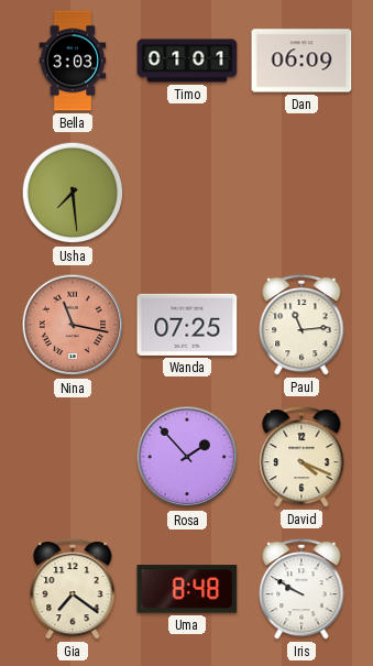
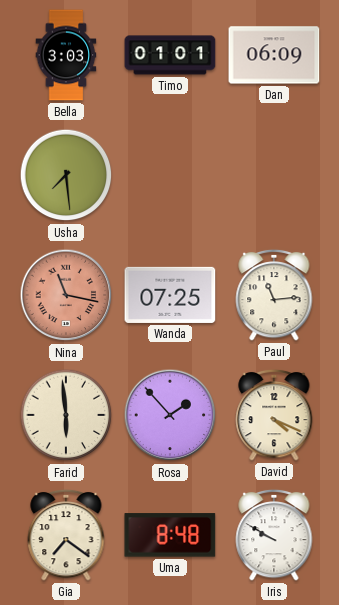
Farid: none -> 5:59 (66, 415)
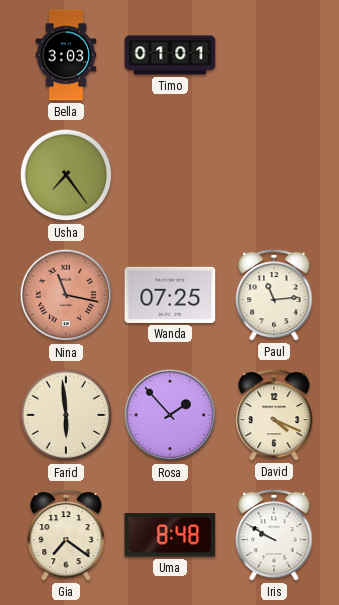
Dan: 06:09 -> none (274, 55)
Usha: 7:29 -> 7:24 (66, 175)
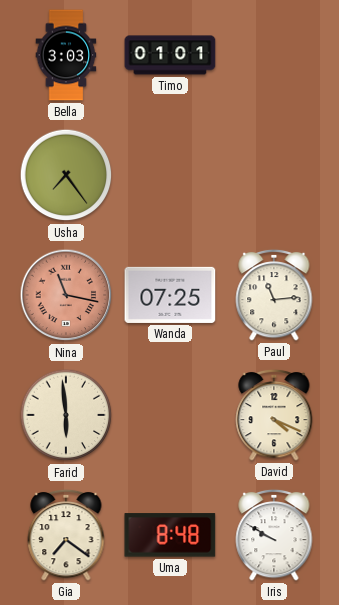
Rosa: 1:53 -> none (170, 415)
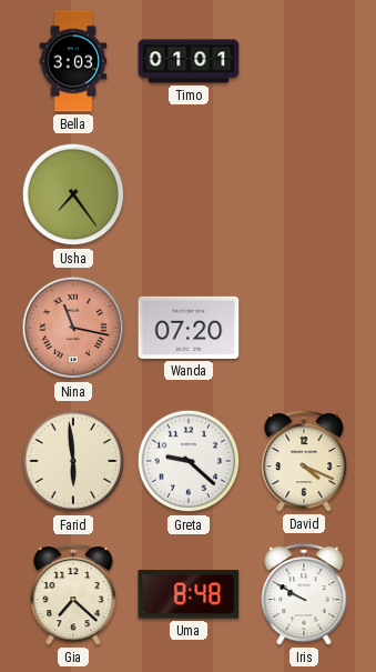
Wanda: 07:25 -> 07:20 (189, 328)
Paul: 11:14 -> none (274, 295)
Greta: none -> 9:22 (189, 461)
Gia: 7:21 -> 7:22 (73, 594)
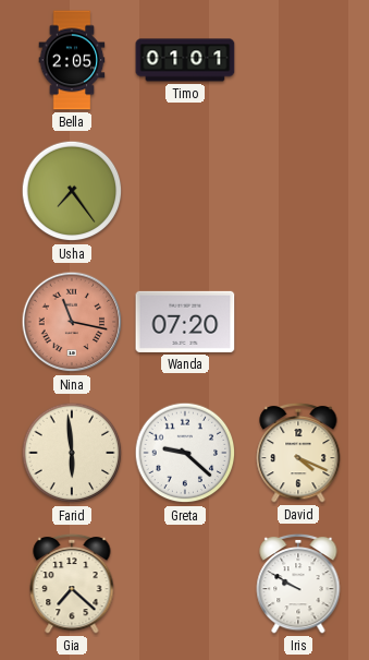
Bella: 3:03 -> 2:05 (72, 60)
Uma: 8:48 -> none (189, 594)
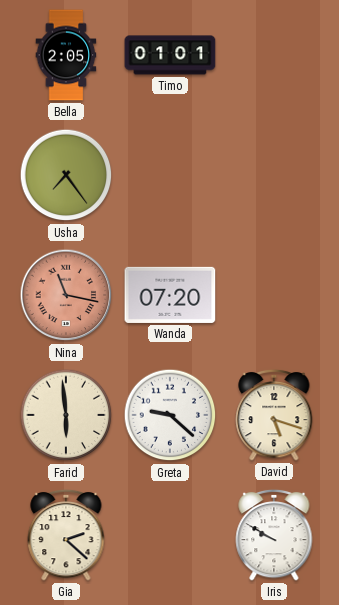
David: 4:19 -> 5:18 (274, 415)
Gia: 7:22 -> 2:22 (66, 535)
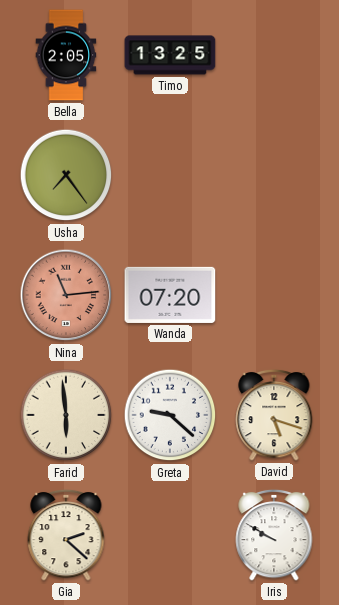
Timo: 01:01 -> 13:25 (170, 55)
Nina: 11:17 -> 11:14 (66, 295)
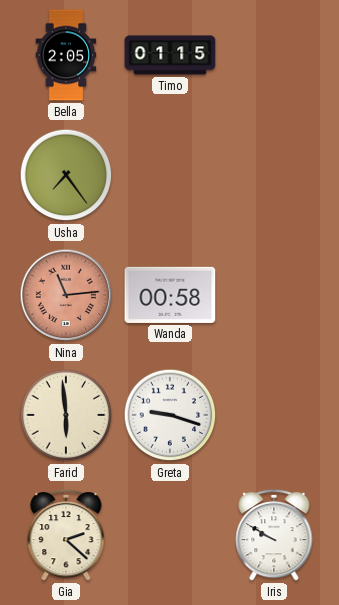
Timo: 13:25 -> 01:15 (170, 55)
Wanda: 07:20 -> 00:58 (170, 295)
Greta: 9:22 -> 9:18 (170, 415)
David: 5:18 -> none (274, 415)
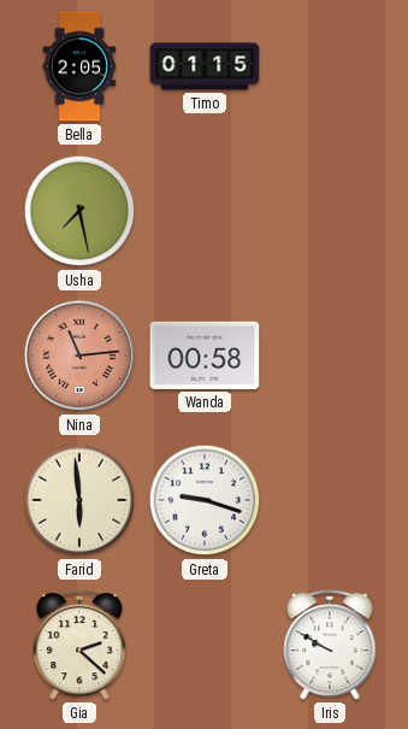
Usha: 7:24 -> 7:28 (79, 211)
